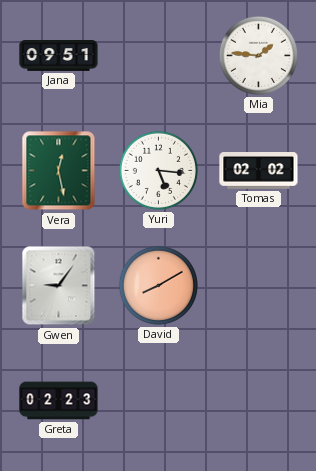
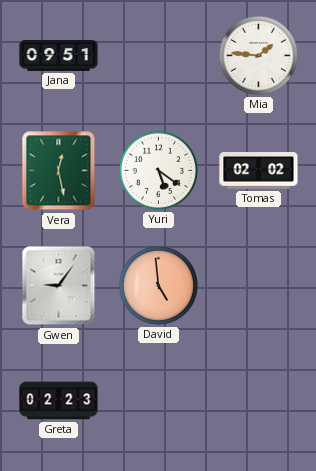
Yuri: 5:16 -> 5:21 (158, 170)
David: 8:10 -> 4:59 (158, 285)
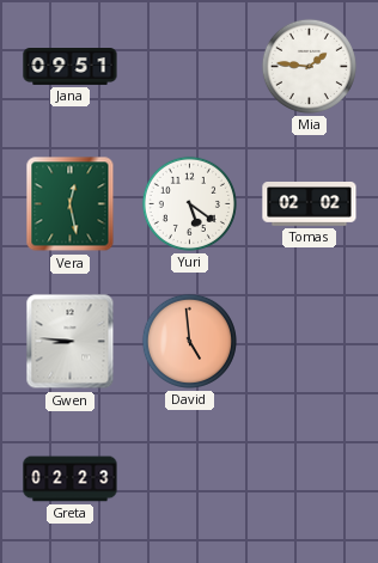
Gwen: 9:06 -> 8:46 (71, 342)
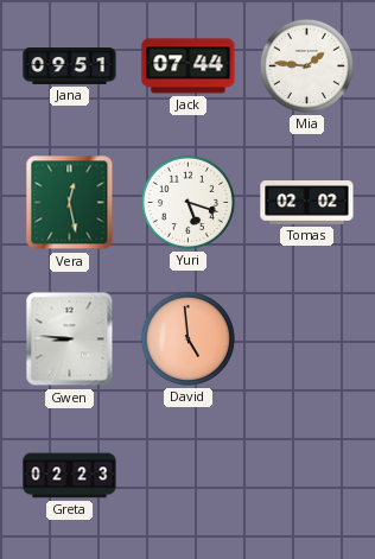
Jack: none -> 07:44 (189, 66)
Yuri: 5:21 -> 5:18 (188, 202)
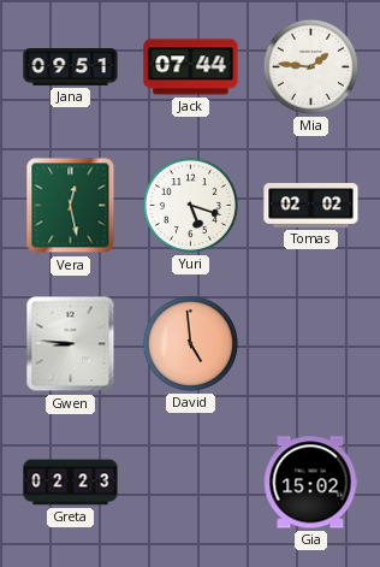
Gia: none -> 15:02 (310, 483)
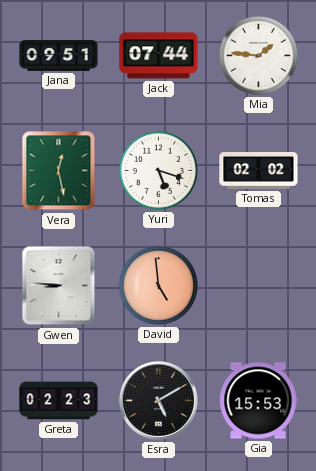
Esra: none -> 5:10 (159, 401)
Gia: 15:02 -> 15:53 (258, 401)
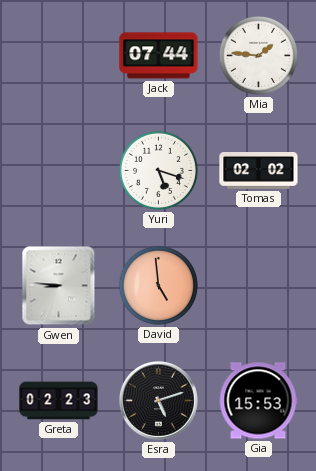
Jana: 09:51 -> none (59, 56)
Vera: 12:28 -> none (59, 171)
Esra: 5:10 -> 5:12 (159, 401)
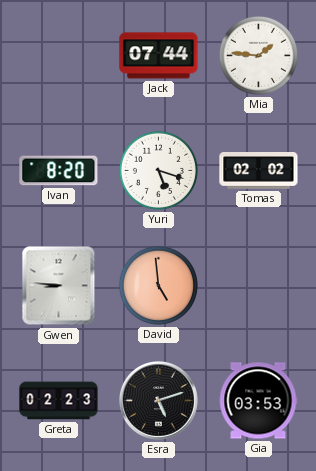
Ivan: none -> 8:20 (59, 171)
Gia: 15:53 -> 03:53 (258, 401)
